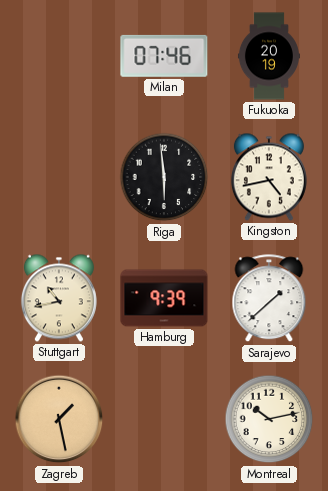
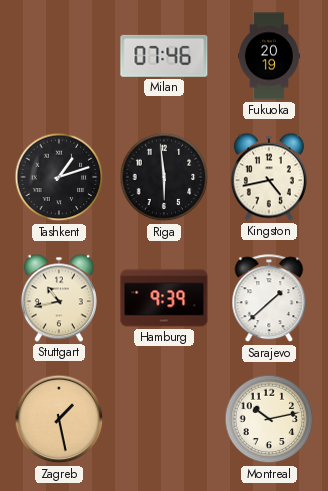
Tashkent: none -> 1:12 (59, 177)
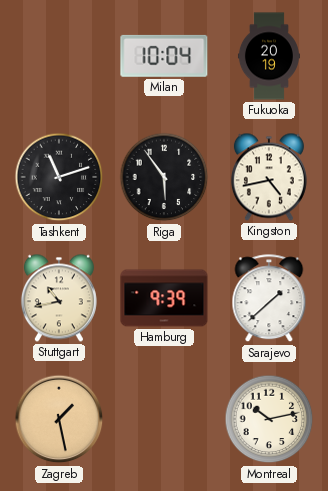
Milan: 07:46 -> 10:04 (164, 56)
Tashkent: 1:12 -> 11:12 (59, 177)
Riga: 5:59 -> 5:54 (164, 177)
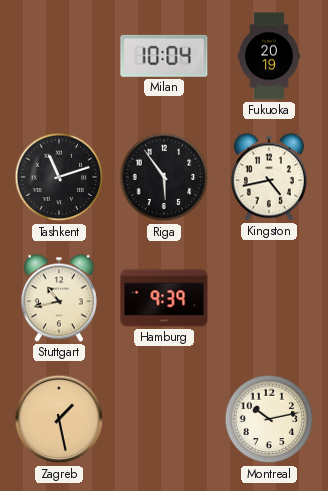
Sarajevo: 1:38 -> none (269, 299)
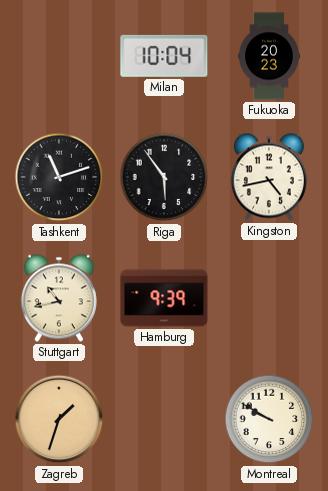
Fukuoka: 20:19 -> 20:23 (269, 56)
Zagreb: 1:28 -> 1:33 (59, 419)
Montreal: 10:13 -> 9:50 (269, 419)
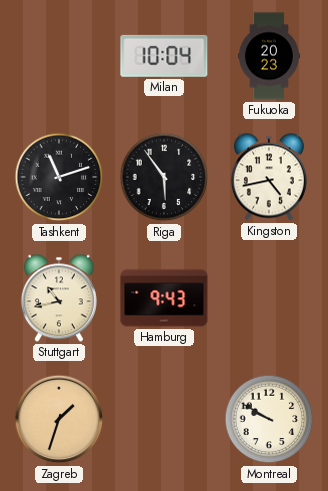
Hamburg: 9:39 -> 9:43 (164, 298)
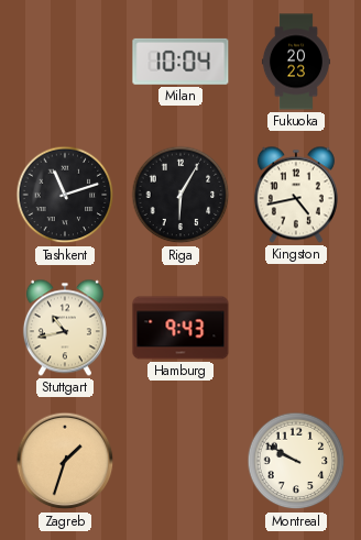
Riga: 5:54 -> 6:05 (180, 195)
